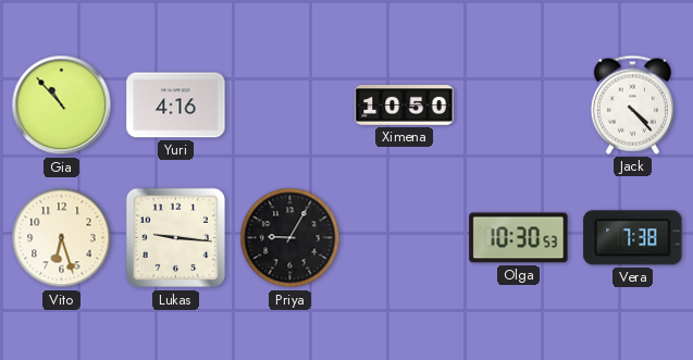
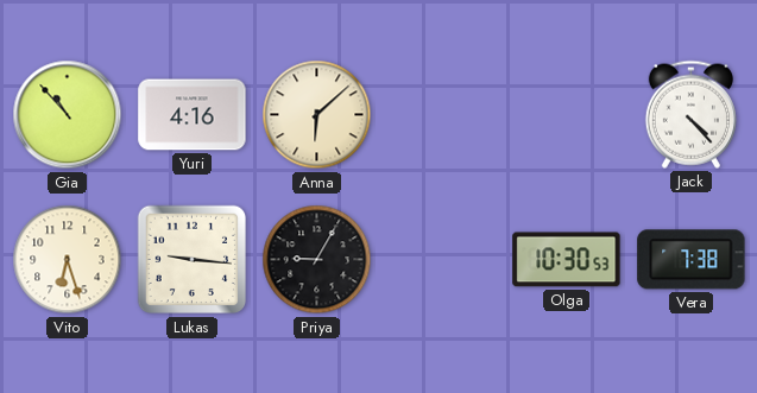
Anna: none -> 6:08 (317, 115)
Ximena: 10:50 -> none (405, 105)
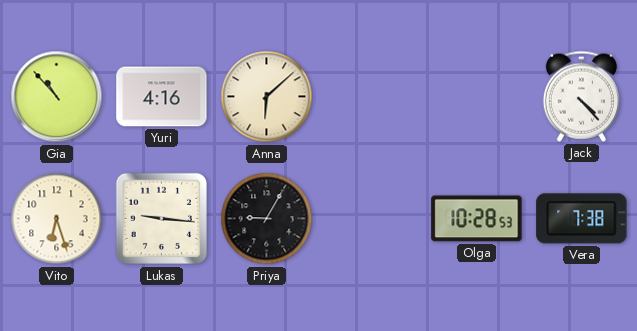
Olga: 10:30 -> 10:28 (477, 219)
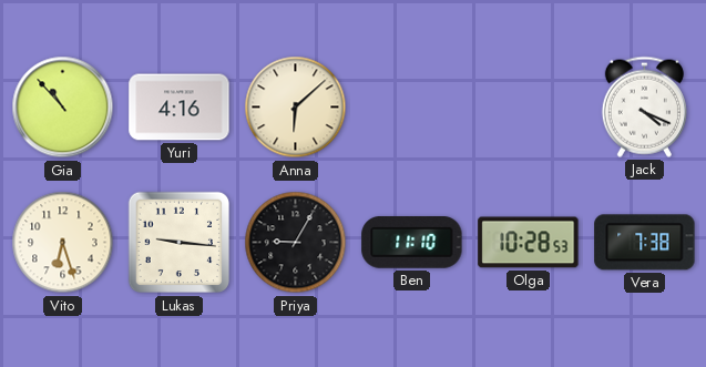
Jack: 4:23 -> 4:19 (644, 106)
Ben: none -> 11:10 (412, 243)
